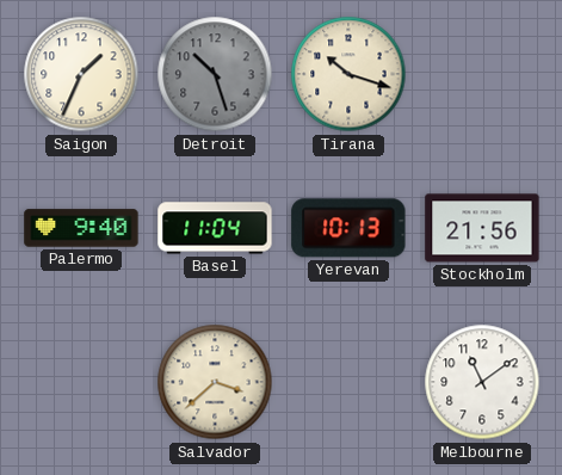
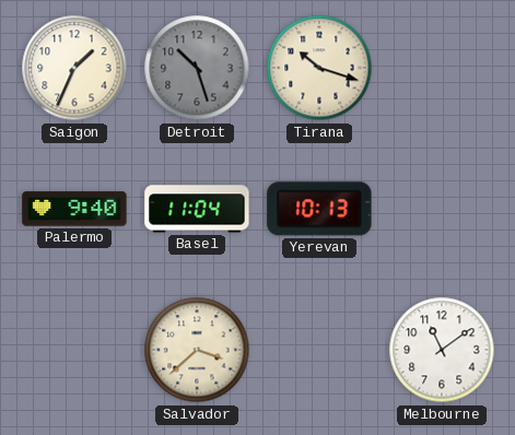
Stockholm: 21:56 -> none (482, 228)
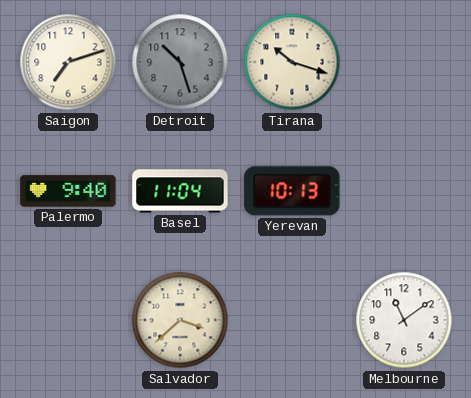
Saigon: 1:34 -> 7:12 (68, 62)
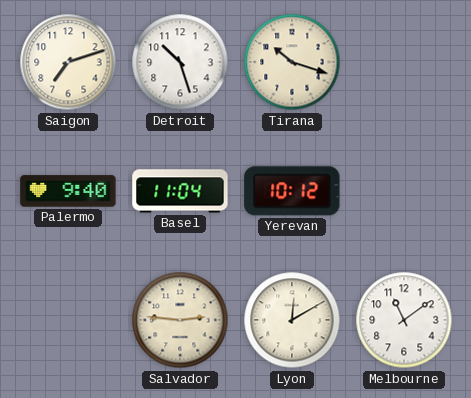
Detroit dial: grey -> white (180, 62)
Yerevan: 10:13 -> 10:12 (292, 191)
Salvador: 3:38 -> 2:46 (180, 320)
Lyon: none -> 12:10 (292, 320)
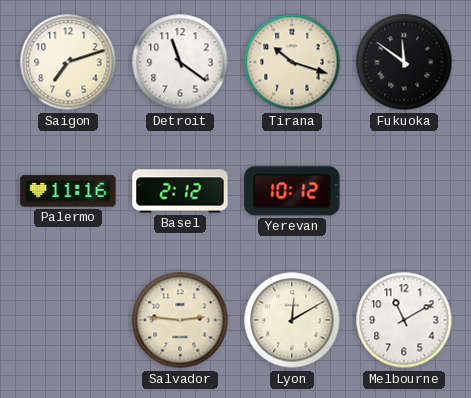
Detroit: 10:27 -> 11:21 (180, 62)
Fukuoka: none -> 11:51 (404, 62)
Palermo: 9:40 -> 11:16 (68, 191)
Basel: 11:04 -> 2:12 (180, 191)
Melbourne: 11:09 -> 11:10 (404, 320)
